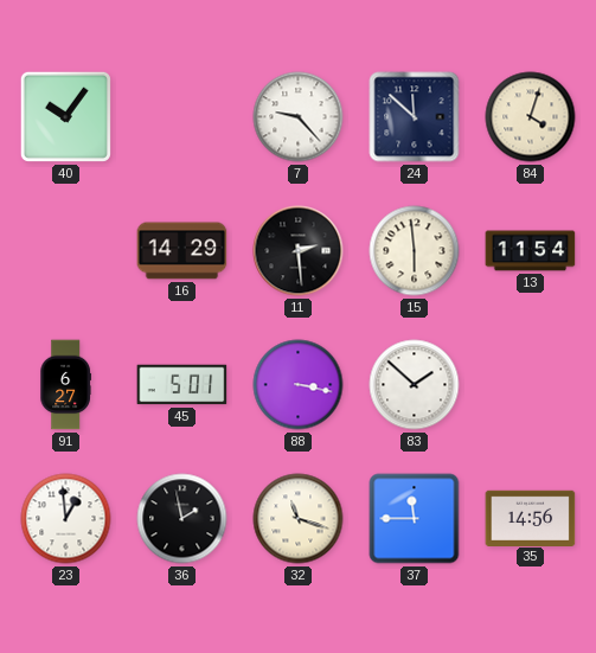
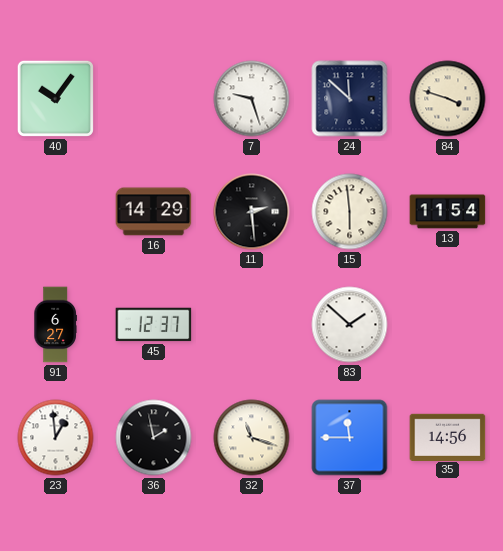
7: 9:23 -> 9:27 (252, 99)
84: 4:03 -> 3:48 (448, 99)
45: 5:01 -> 12:37 (154, 325)
88: 3:17 -> none (299, 385)
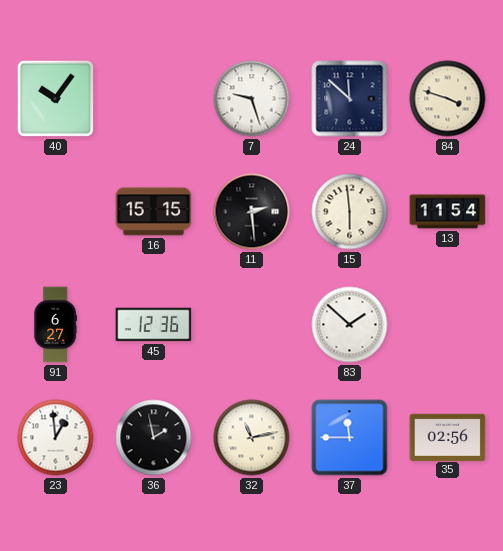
16: 14:29 -> 15:15 (154, 212)
45: 12:37 -> 12:36 (154, 325)
32: 11:18 -> 11:13 (252, 438)
35: 14:56 -> 02:56 (448, 437)
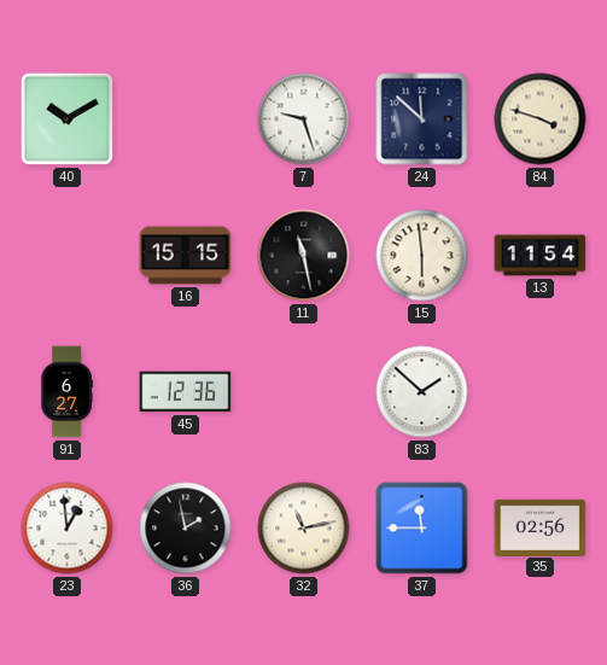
40: 10:06 -> 10:10 (66, 118)
11: 2:29 -> 11:28 (304, 256)
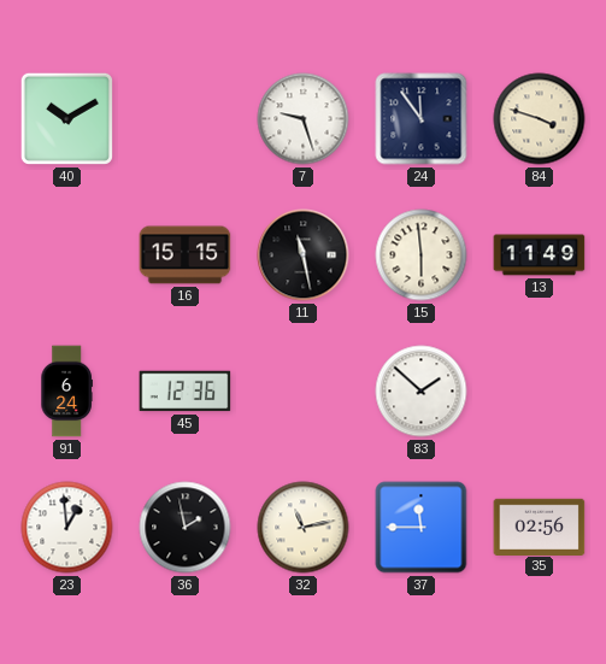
24: 11:52 -> 11:54 (422, 119)
13: 11:54 -> 11:49 (540, 255)
91: 6:27 -> 6:24 (66, 392)
